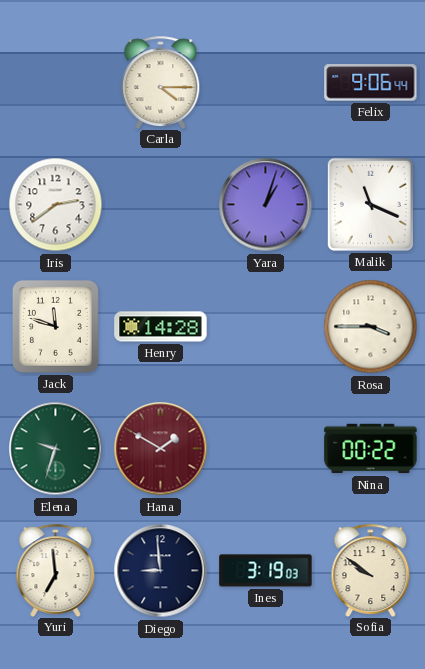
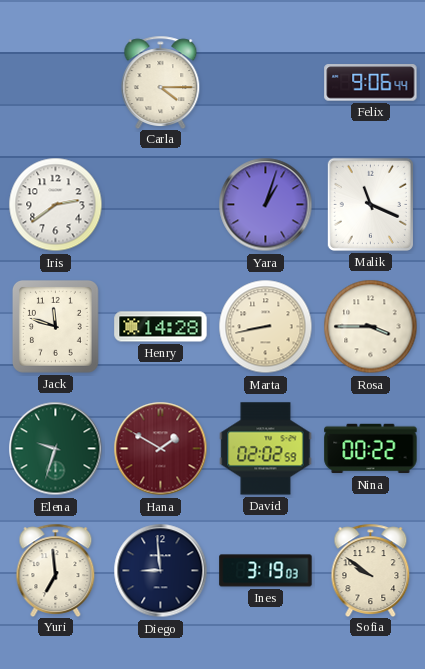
Marta: none -> 8:43 (266, 327)
David: none -> 02:02 (266, 449)
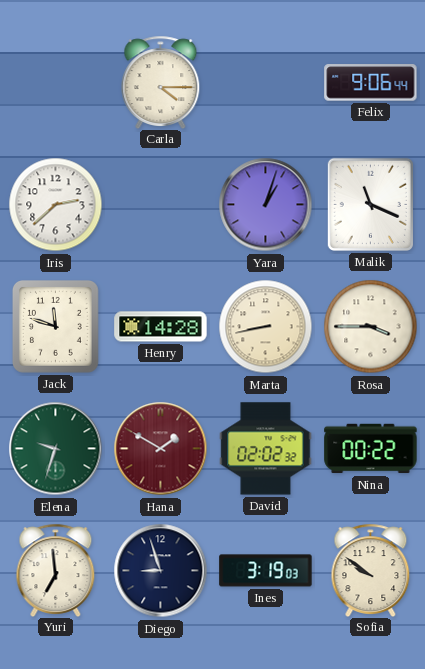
Iris: 2:39 -> 2:38 (56, 205)
David: 02:02:59 -> 02:02:32 (266, 449)
Diego: 8:59 -> 8:57 (161, 571)
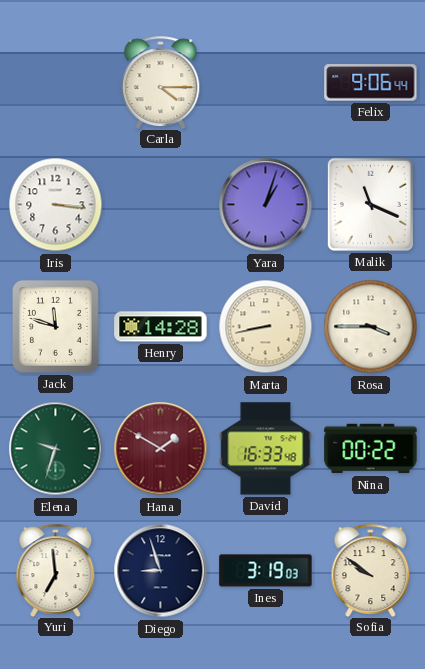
Iris: 2:38 -> 3:16 (56, 205)
David: 02:02 -> 16:33 (266, 449)
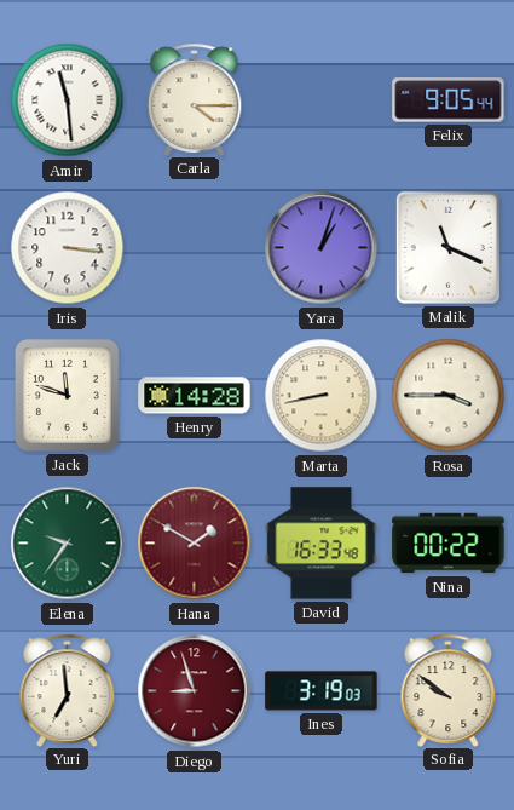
Amir: none -> 11:29 (68, 100)
Felix: 9:06 -> 9:05 (449, 100)
Elena: 9:33 -> 9:36 (68, 544)
Diego dial: navy -> burgundy (195, 691)
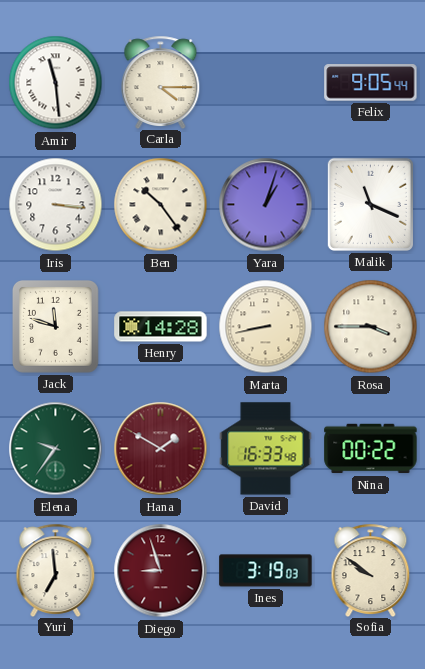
Ben: none -> 10:24 (161, 205)
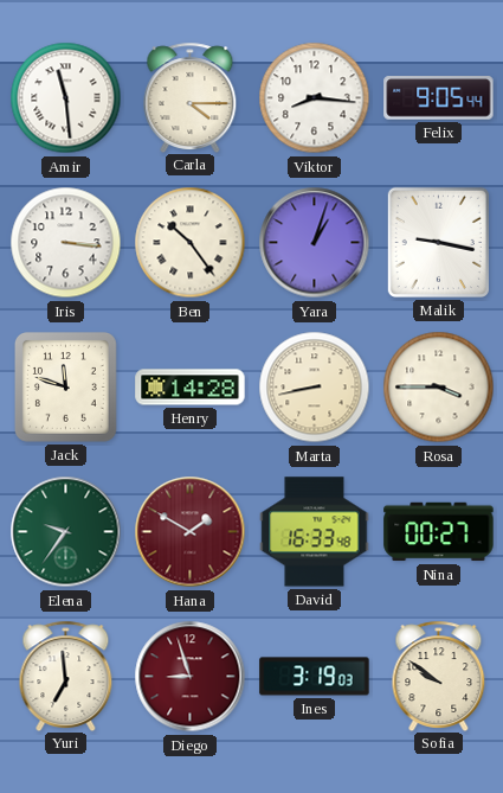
Viktor: none -> 8:16 (315, 98)
Malik: 11:19 -> 9:17 (438, 242)
Nina: 00:22 -> 00:27 (439, 532)
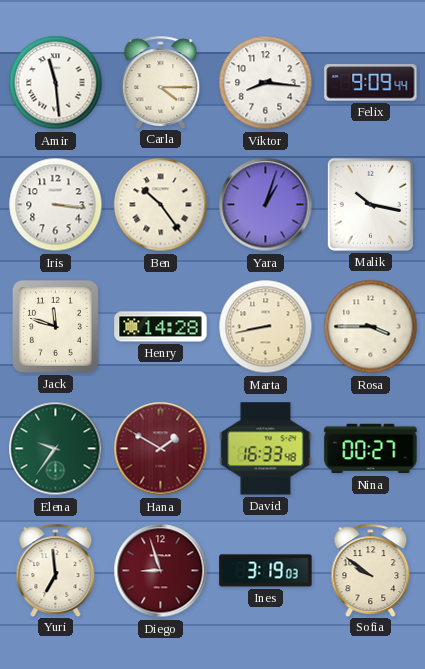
Felix: 9:05 -> 9:09 (371, 83)
Malik: 9:17 -> 10:17 (370, 204)
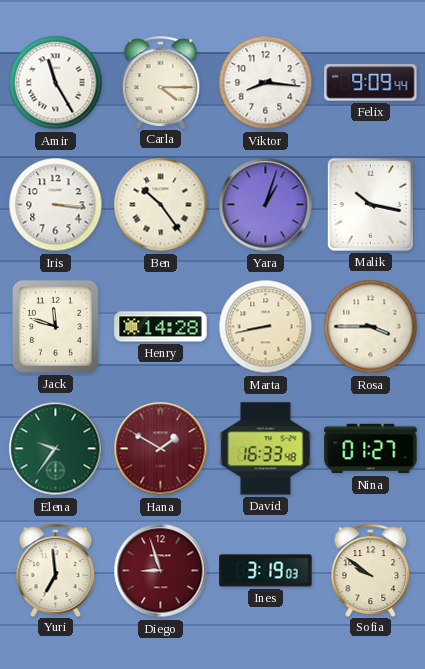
Amir: 11:29 -> 11:25 (56, 83)
Nina: 00:27 -> 01:27 (371, 449)
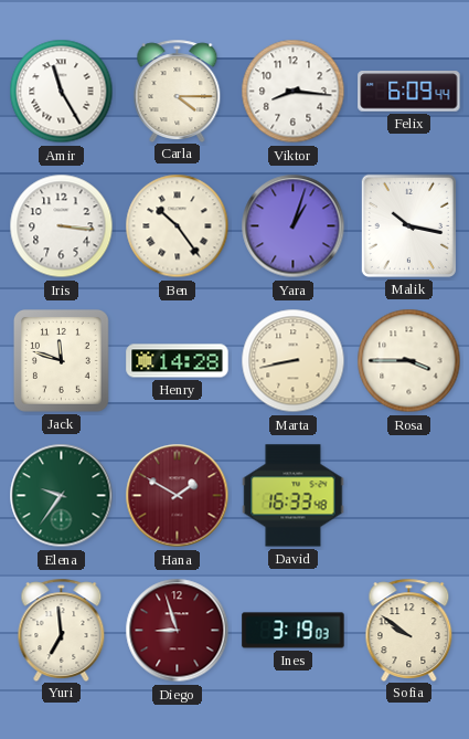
Felix: 9:09 -> 6:09 (409, 92)
Nina: 01:27 -> none (371, 449)
